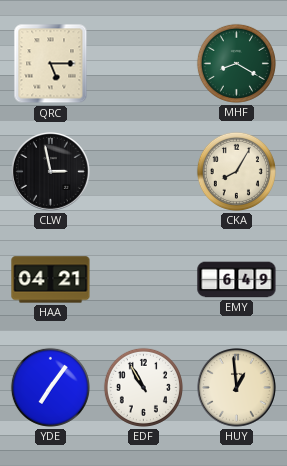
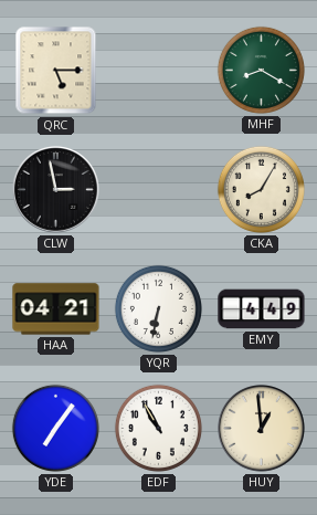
YQR: none -> 6:32 (158, 308)
EMY: 6:49 -> 4:49 (262, 309)
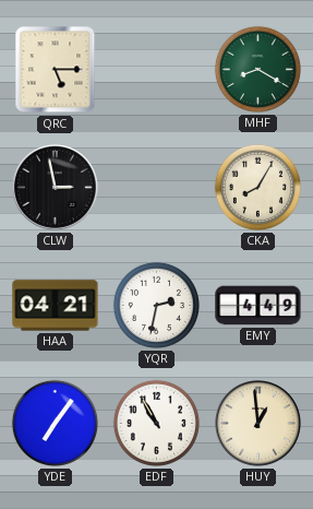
YQR: 6:32 -> 2:32 (156, 305)
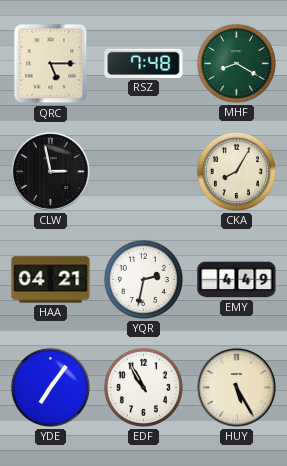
RSZ: none -> 7:48 (144, 63)
HUY: 12:59 -> 5:25 (237, 388)
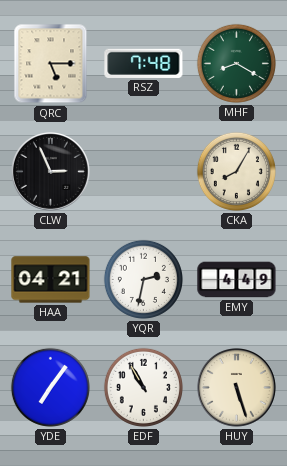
CLW: 2:58 -> 2:56 (51, 172)
HUY: 5:25 -> 5:27 (237, 388)
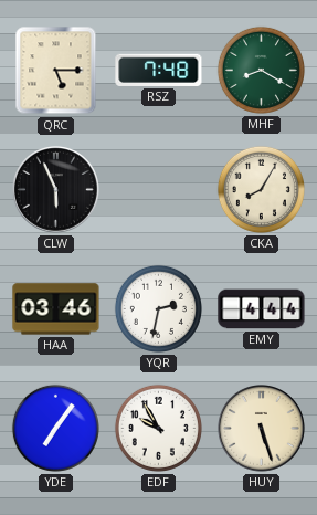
CLW: 2:56 -> 5:56 (56, 190)
HAA: 04:21 -> 03:46 (56, 309)
EMY: 4:49 -> 4:44 (262, 309)
EDF: 10:55 -> 9:55 (158, 428)
